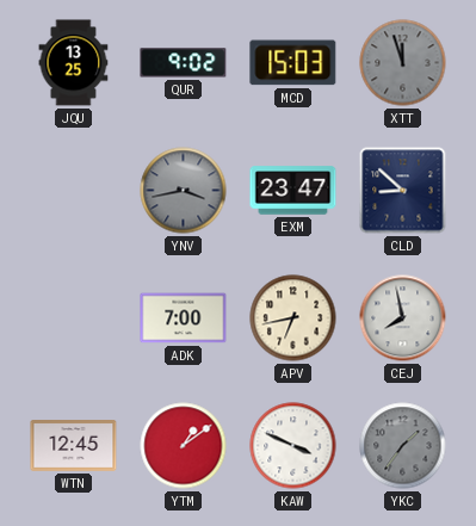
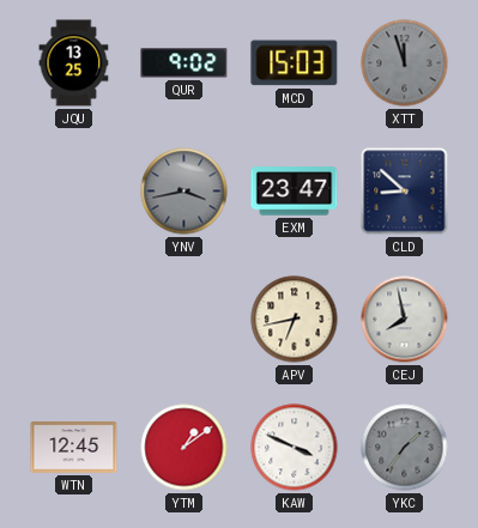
ADK: 7:00 -> none (184, 318)
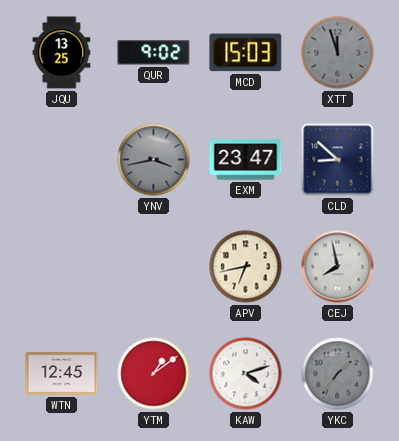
KAW: 3:49 -> 4:12 (246, 374)
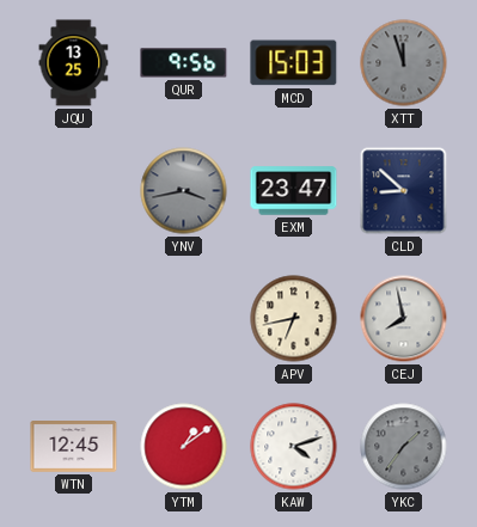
QUR: 9:02 -> 9:56 (184, 63)
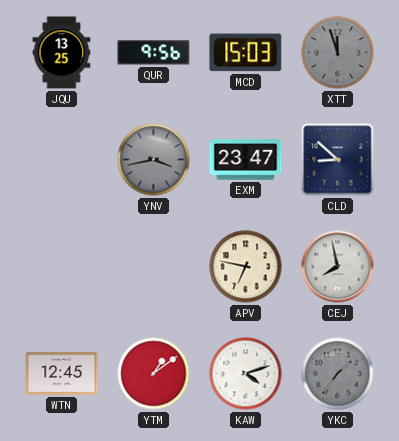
APV: 6:43 -> 6:47 (246, 267)
